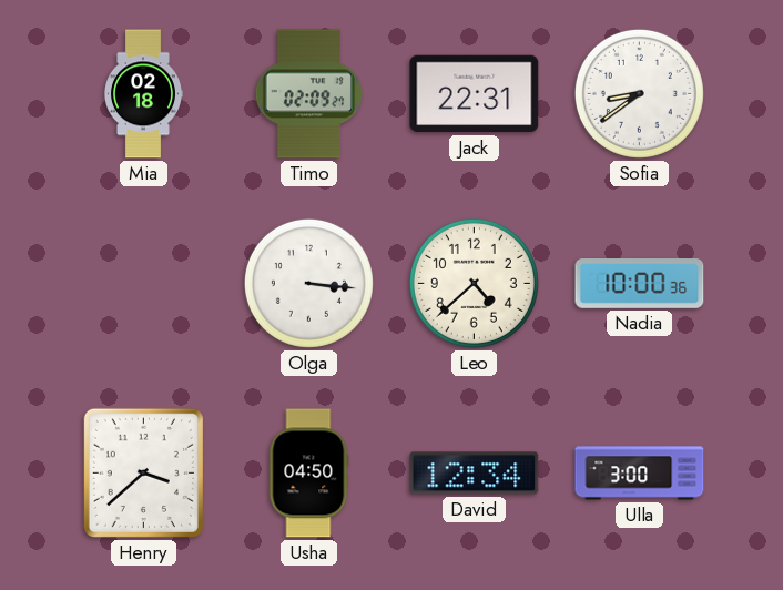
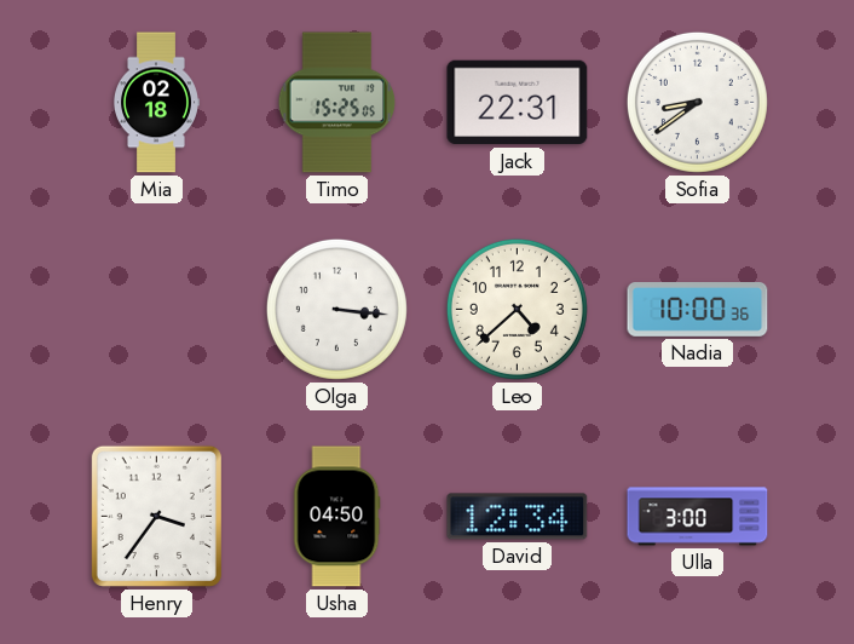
Timo: 02:09 -> 15:25 (337, 103)
Henry: 3:38 -> 3:36 (156, 516)
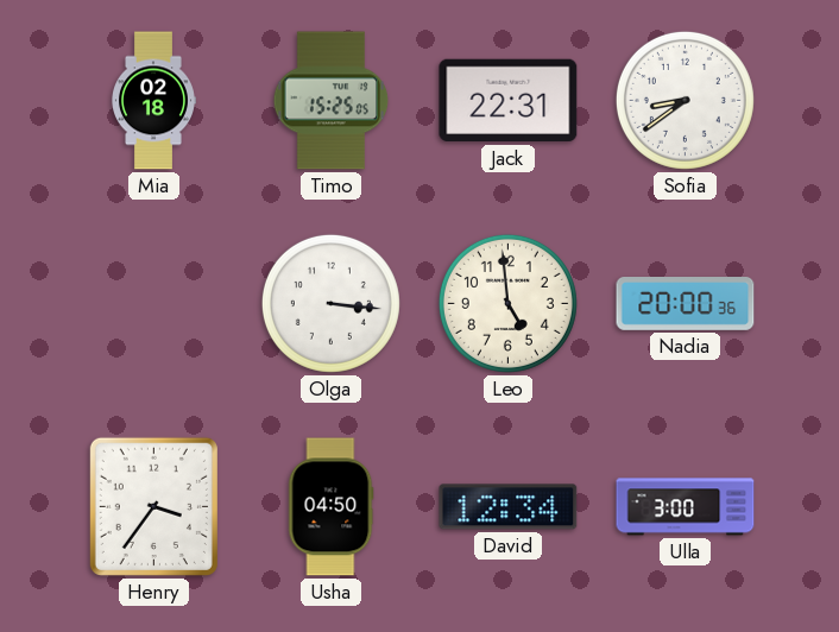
Leo: 4:38 -> 4:59 (507, 303)
Nadia: 10:00 -> 20:00 (686, 304)
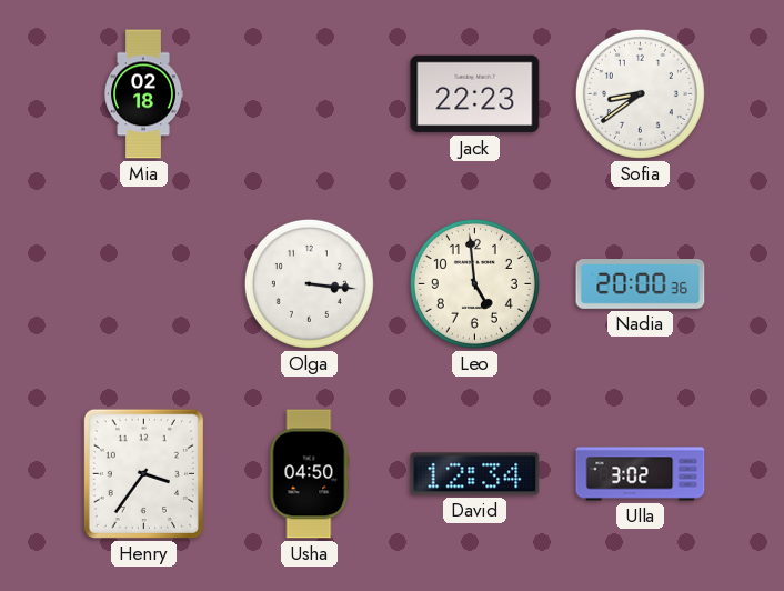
Timo: 15:25 -> none (332, 101)
Jack: 22:31 -> 22:23 (475, 94)
Ulla: 3:00 -> 3:02 (641, 474)
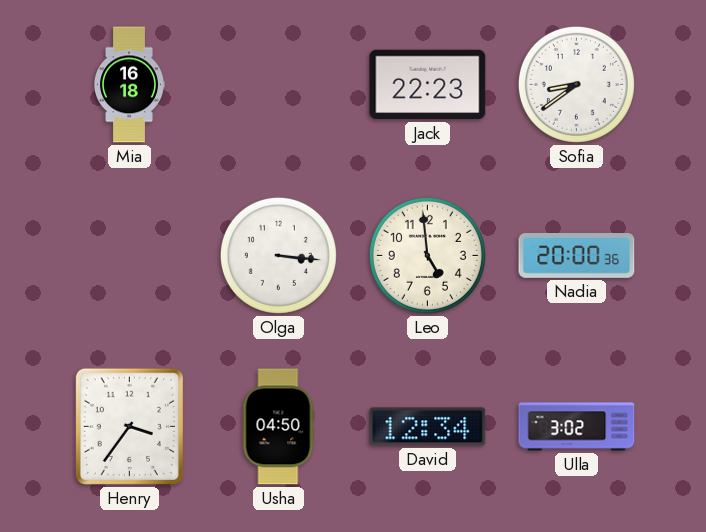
Mia: 02:18 -> 16:18 (130, 85)
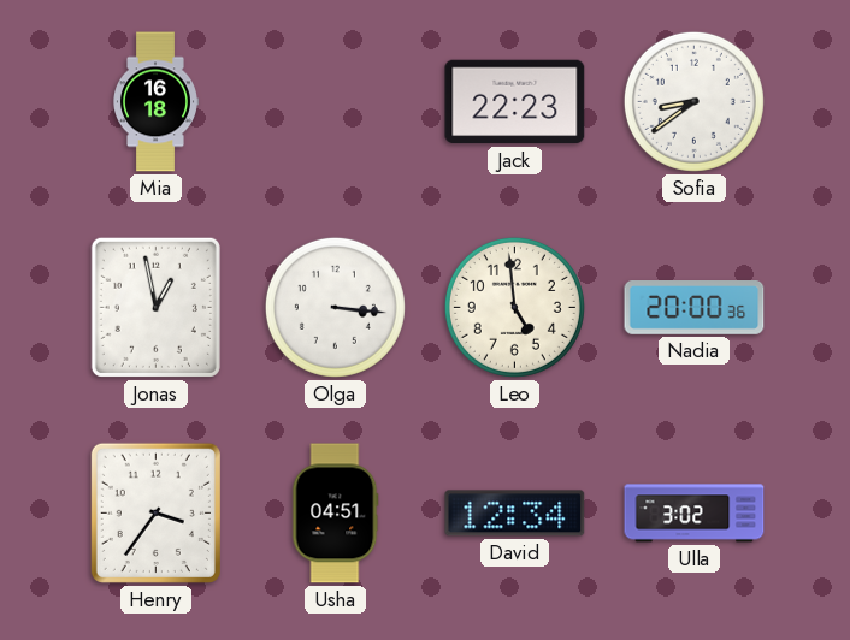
Jonas: none -> 12:58 (155, 307)
Usha: 04:50 -> 04:51 (335, 514)
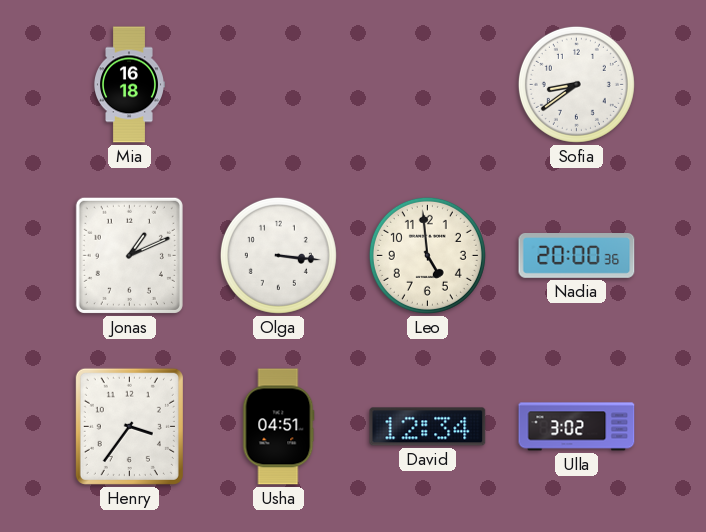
Jack: 22:23 -> none (515, 102)
Jonas: 12:58 -> 1:11 (129, 255)
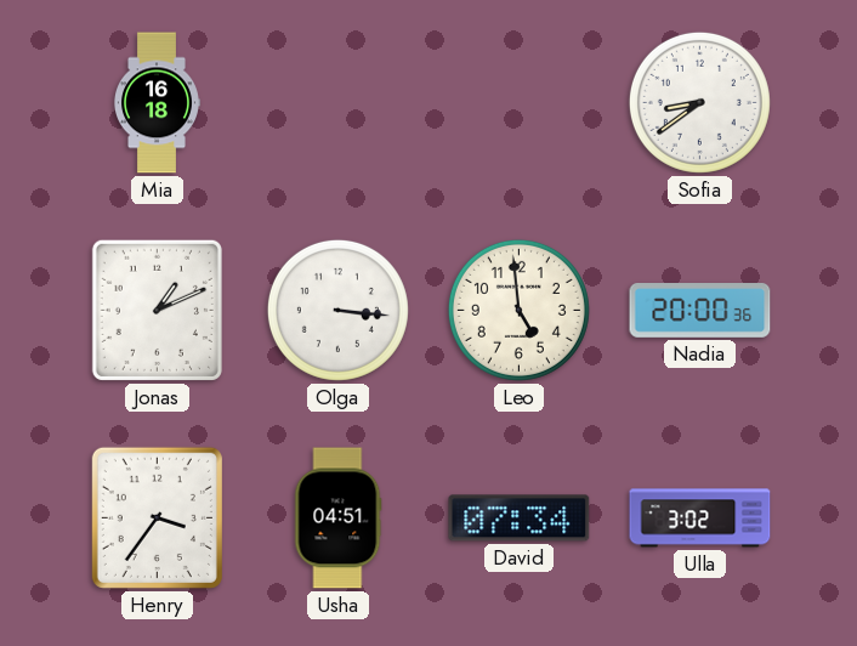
David: 12:34 -> 07:34 (520, 518)
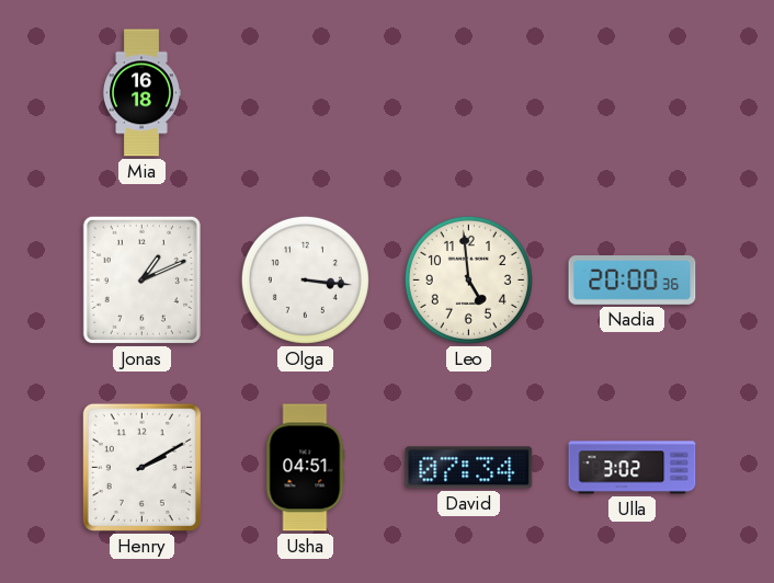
Sofia: 8:39 -> none (699, 102)
Henry: 3:36 -> 2:10 (141, 467)
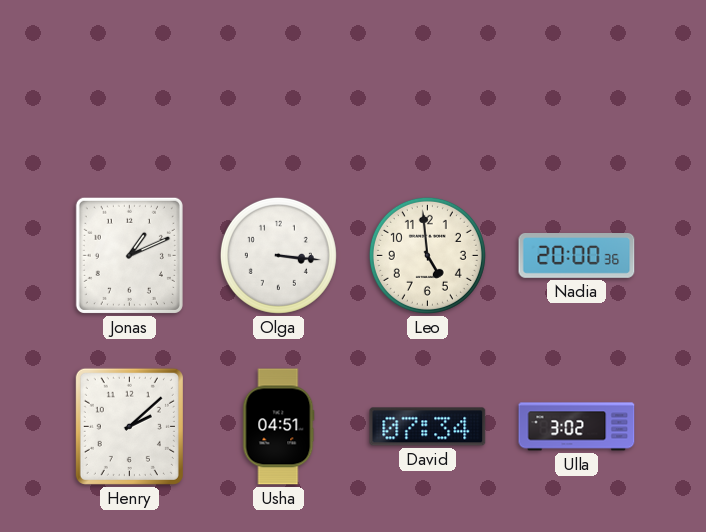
Mia: 16:18 -> none (143, 93)
Henry: 2:10 -> 2:08 (129, 426)
